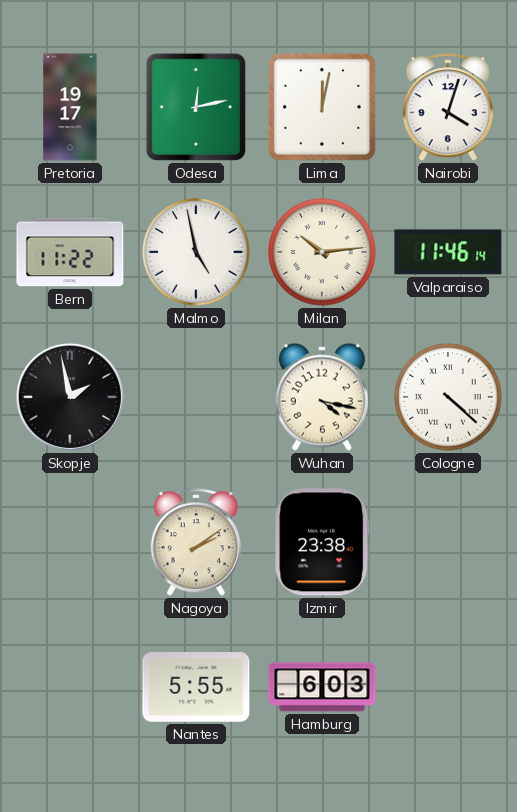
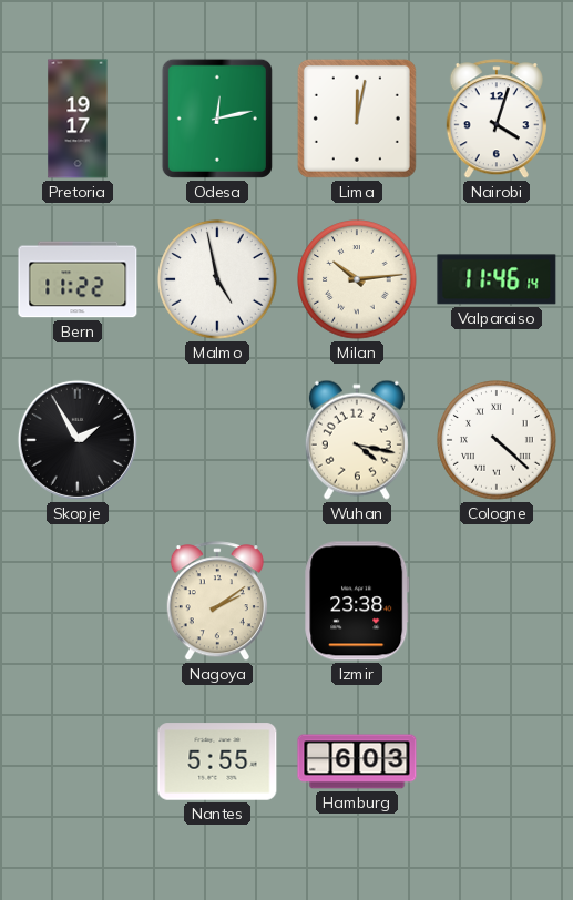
Skopje: 1:58 -> 1:55 (78, 440)
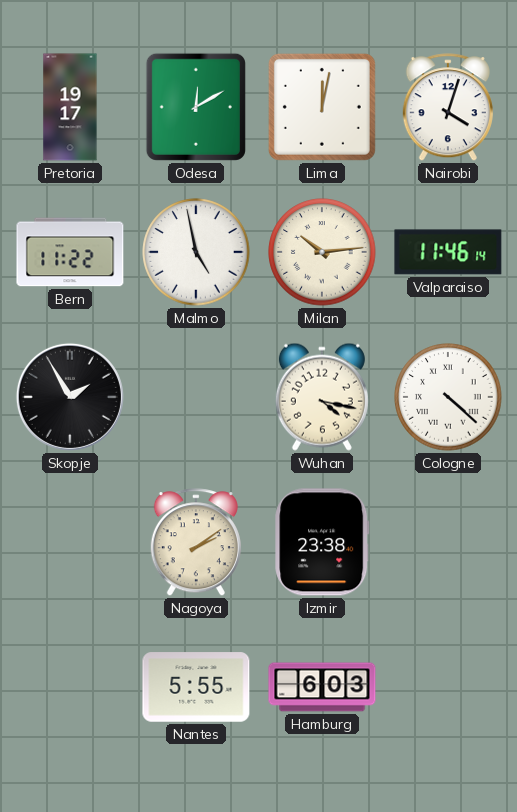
Odesa: 12:13 -> 12:10 (196, 107)
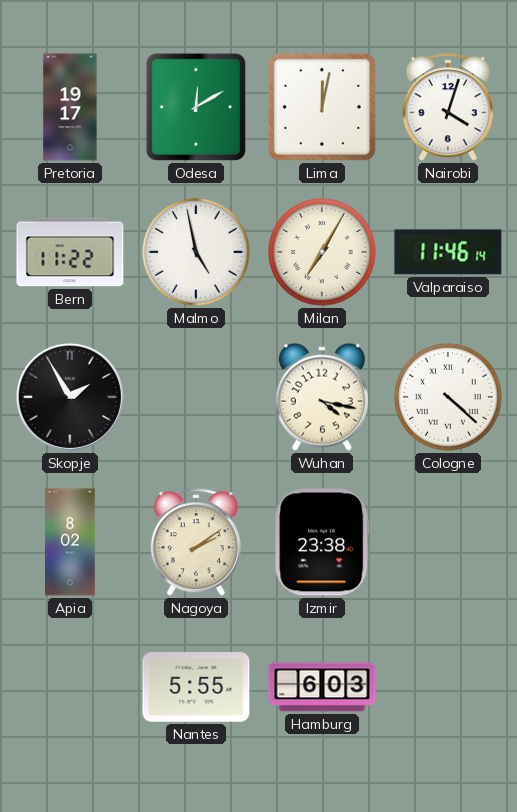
Milan: 10:14 -> 7:05 (322, 252)
Apia: none -> 8:02 (70, 542)
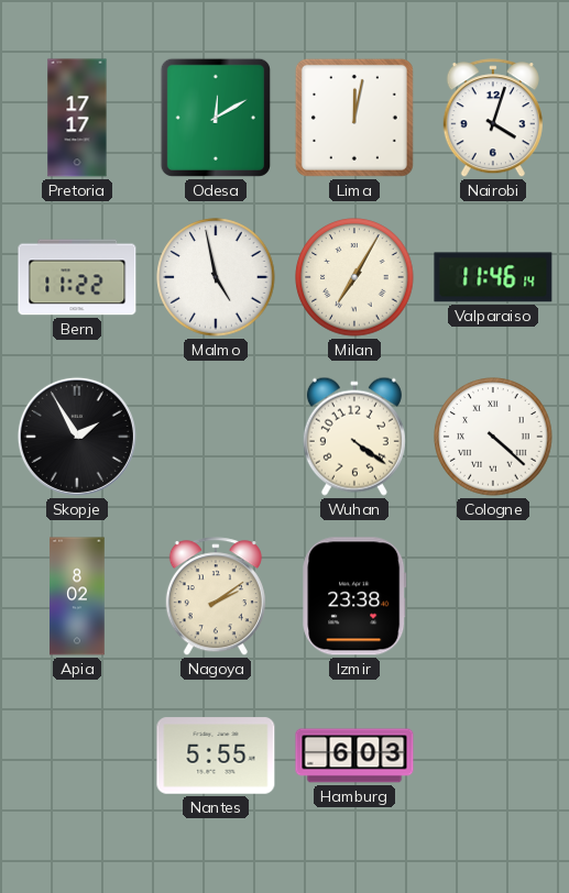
Pretoria: 19:17 -> 17:17 (77, 118)
Wuhan: 4:17 -> 4:21 (354, 437)
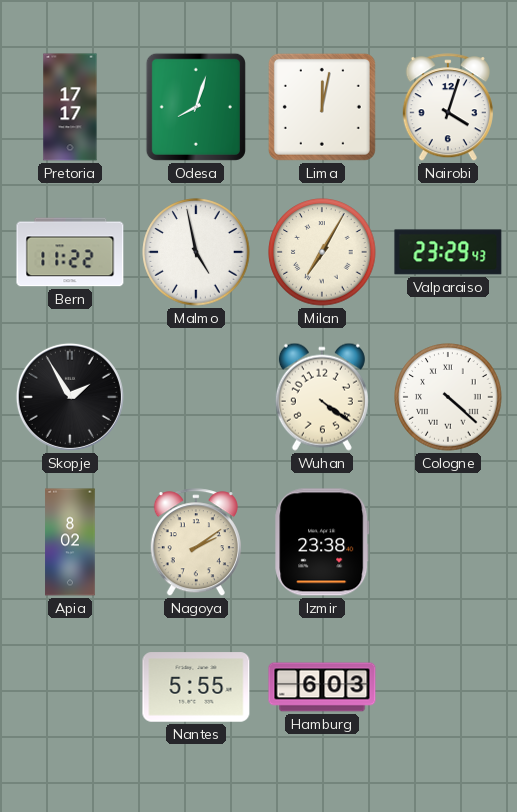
Odesa: 12:10 -> 8:03 (196, 107)
Valparaiso: 11:46 -> 23:29 (448, 252)
